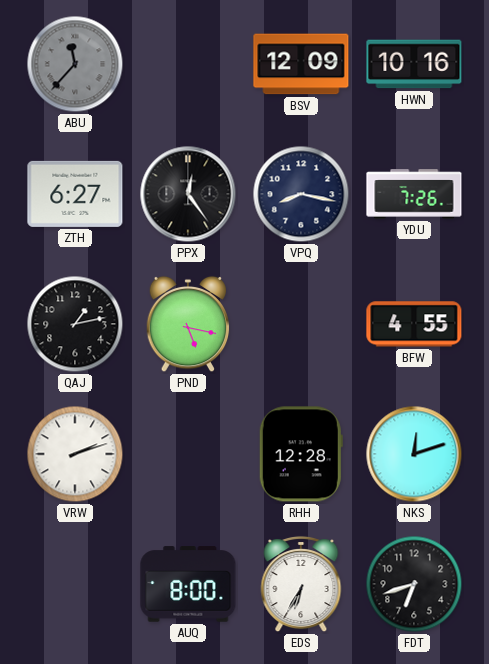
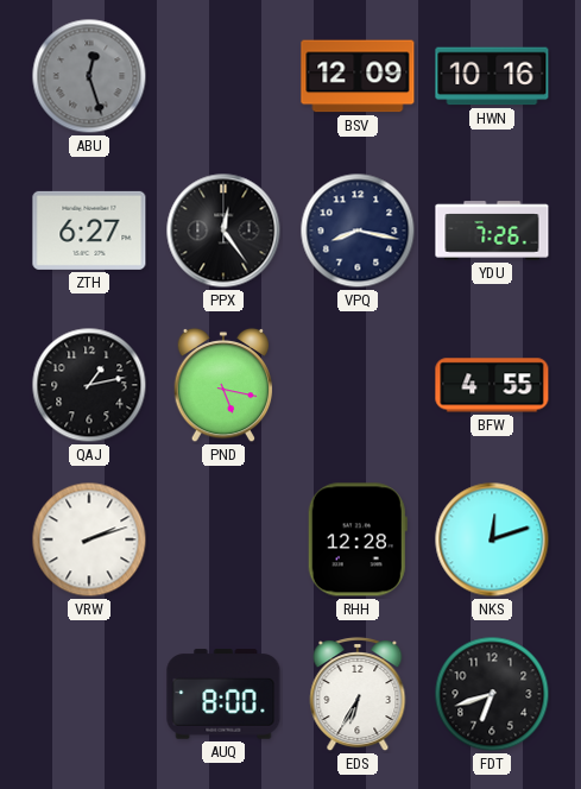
ABU: 11:37 -> 12:27 (89, 76)
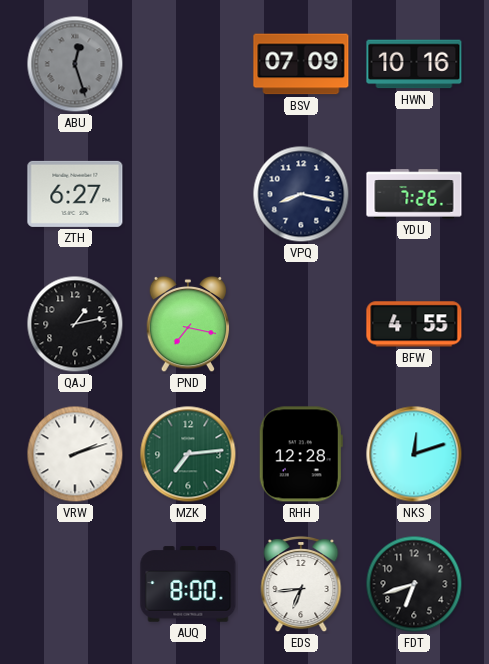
BSV: 12:09 -> 07:09 (301, 64)
PPX: 12:24 -> none (223, 231)
PND: 5:17 -> 7:17 (188, 324)
MZK: none -> 7:14 (188, 454)
EDS: 6:35 -> 6:44 (301, 584)
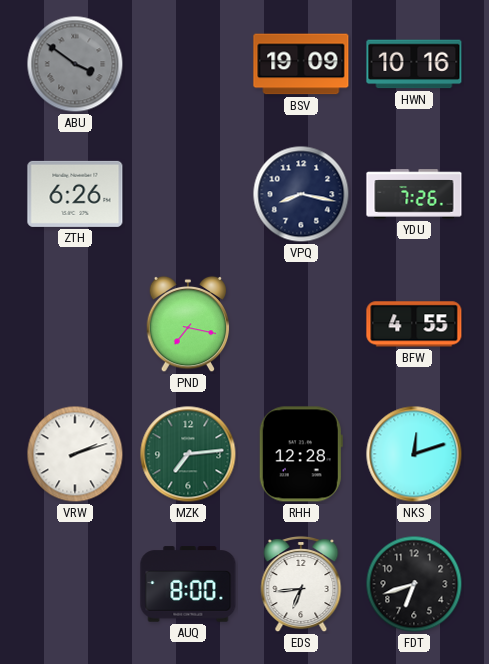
ABU: 12:27 -> 3:51 (75, 64)
BSV: 07:09 -> 19:09 (301, 64)
ZTH: 6:27 -> 6:26 (75, 194)
QAJ: 1:13 -> none (75, 324)
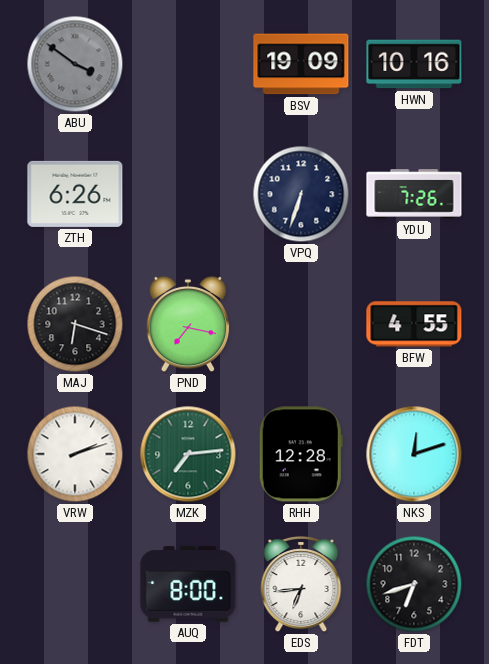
VPQ: 8:17 -> 6:33 (301, 194)
MAJ: none -> 6:18 (75, 324)
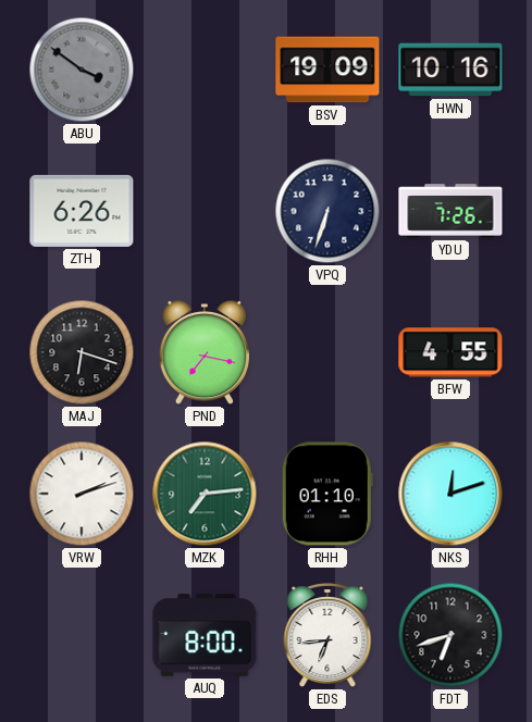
RHH: 12:28 -> 01:10 (327, 494)
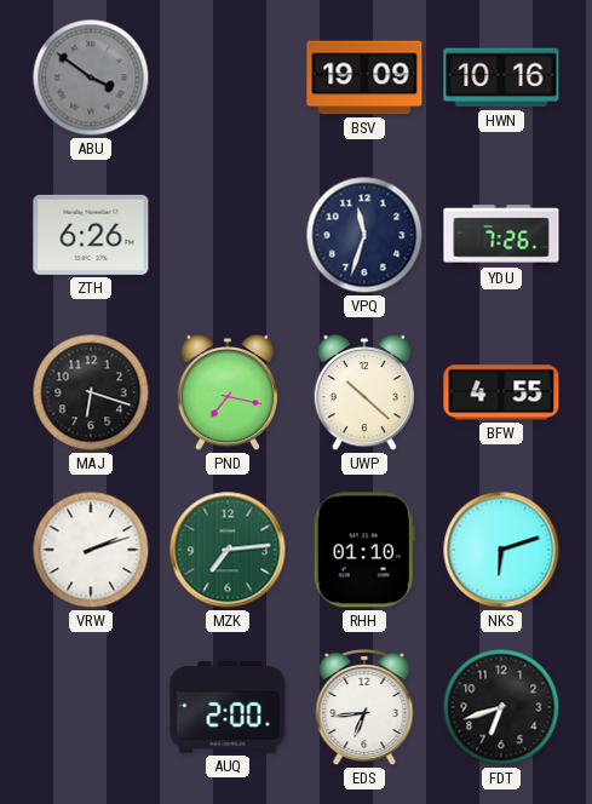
VPQ: 6:33 -> 11:33 (364, 235)
UWP: none -> 10:22 (364, 392)
NKS: 12:12 -> 6:12 (501, 550)
AUQ: 8:00 -> 2:00 (228, 707)
